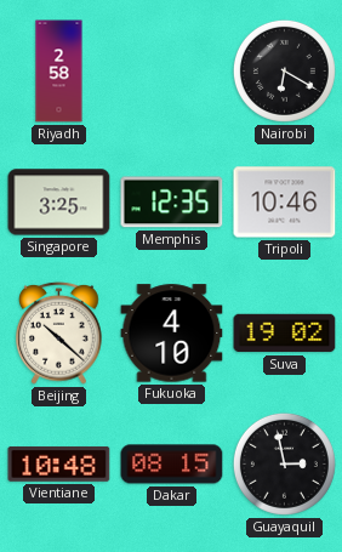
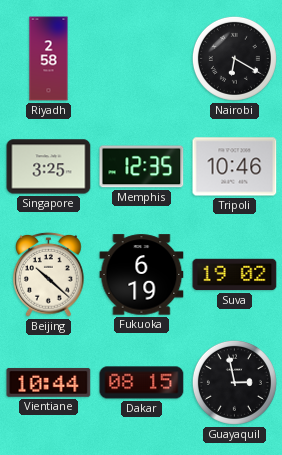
Fukuoka: 4:10 -> 6:19 (142, 275)
Vientiane: 10:48 -> 10:44 (49, 383)
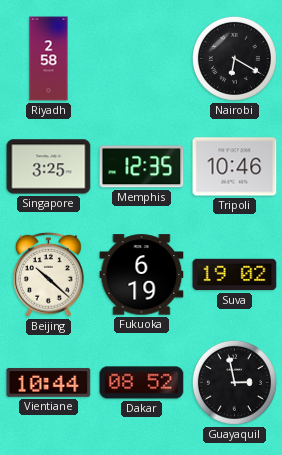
Dakar: 08:15 -> 08:52 (142, 383)
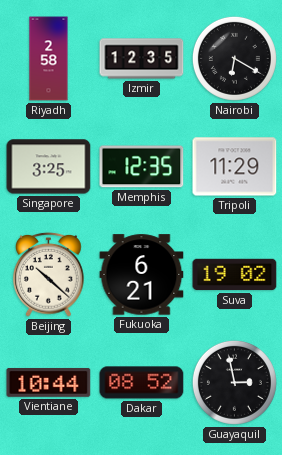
Izmir: none -> 12:35 (142, 59)
Tripoli: 10:46 -> 11:29 (235, 167)
Fukuoka: 6:19 -> 6:21 (142, 275)
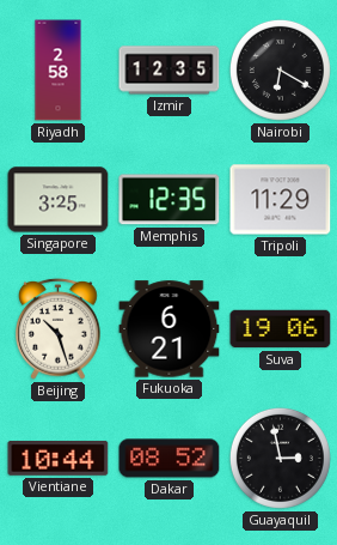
Beijing: 10:22 -> 10:27 (59, 328)
Suva: 19:02 -> 19:06 (281, 329)
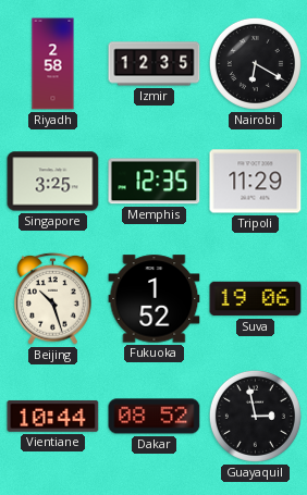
Fukuoka: 6:21 -> 1:52 (155, 299)
